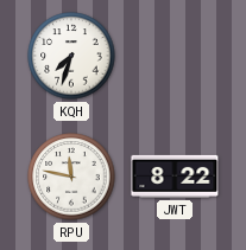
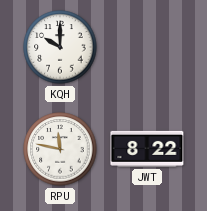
KQH: 7:33 -> 10:00 (60, 47)
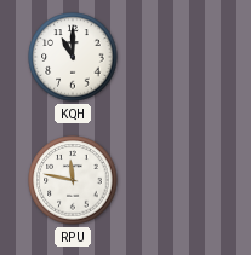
KQH: 10:00 -> 11:00 (73, 57)
JWT: 8:22 -> none (147, 149)
